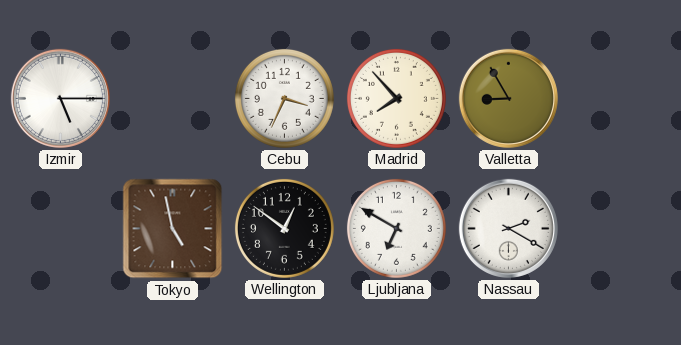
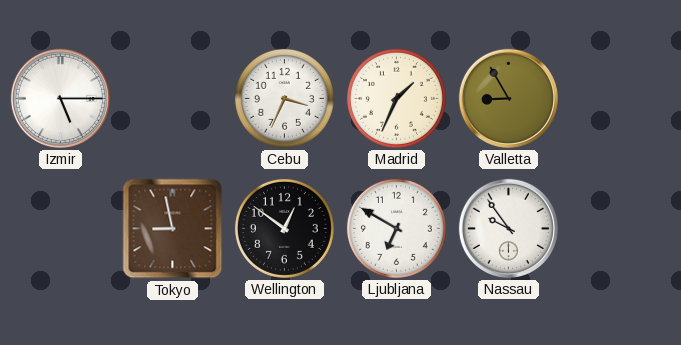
Madrid: 7:53 -> 1:34 (396, 98)
Tokyo: 4:58 -> 8:58 (173, 229)
Nassau: 2:20 -> 9:54 (508, 228)
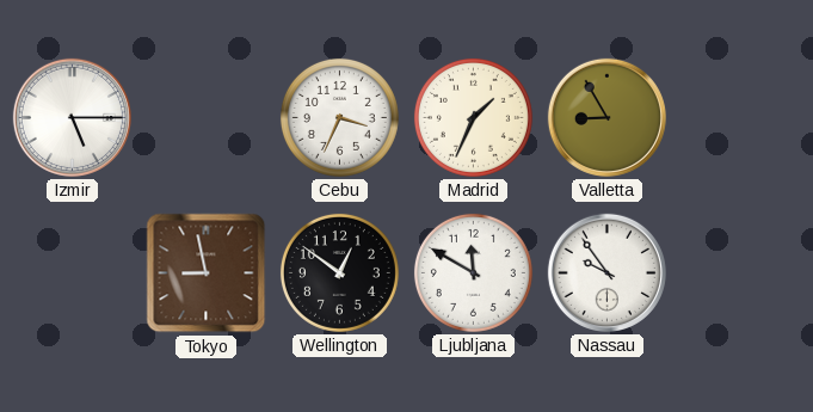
Ljubljana: 6:50 -> 11:50 (473, 272)
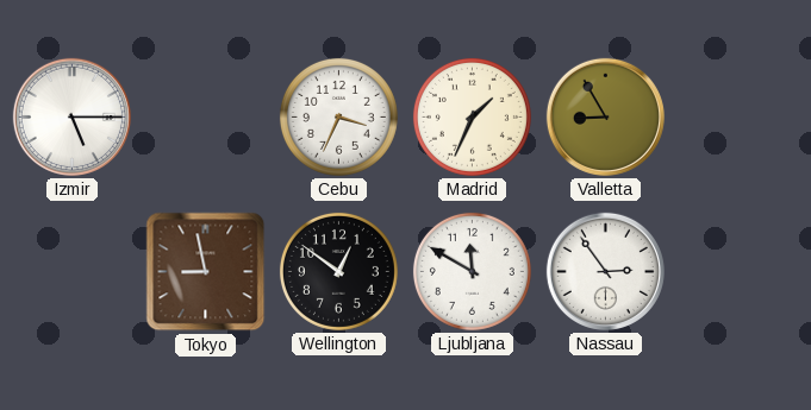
Nassau: 9:54 -> 2:54 (605, 271)
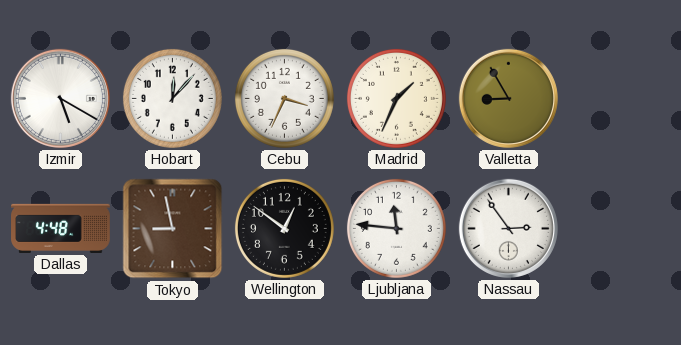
Izmir: 5:15 -> 5:20 (60, 98)
Hobart: none -> 12:07 (172, 98)
Dallas: none -> 4:48 (61, 228)
Ljubljana: 11:50 -> 11:46 (396, 228)
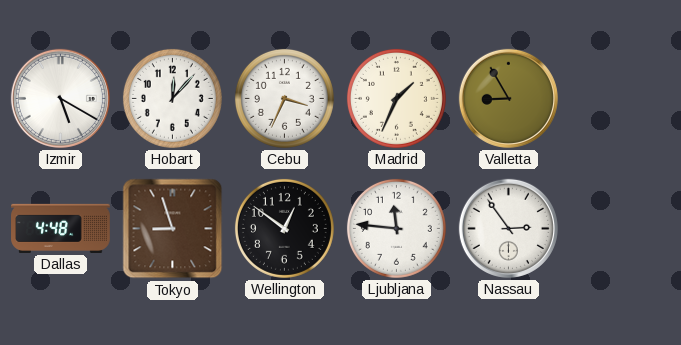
Tokyo: 8:58 -> 8:57 (173, 229)
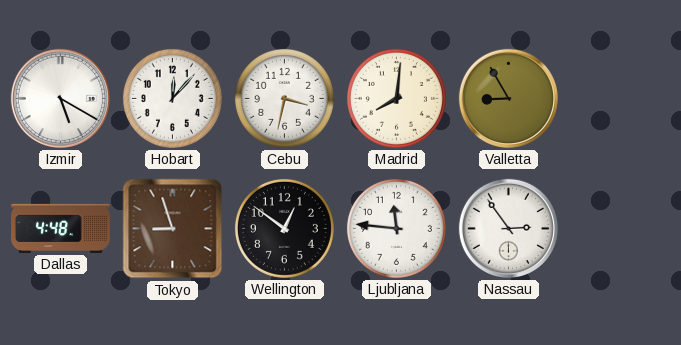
Cebu: 3:34 -> 3:32 (284, 98)
Madrid: 1:34 -> 8:01 (396, 98)
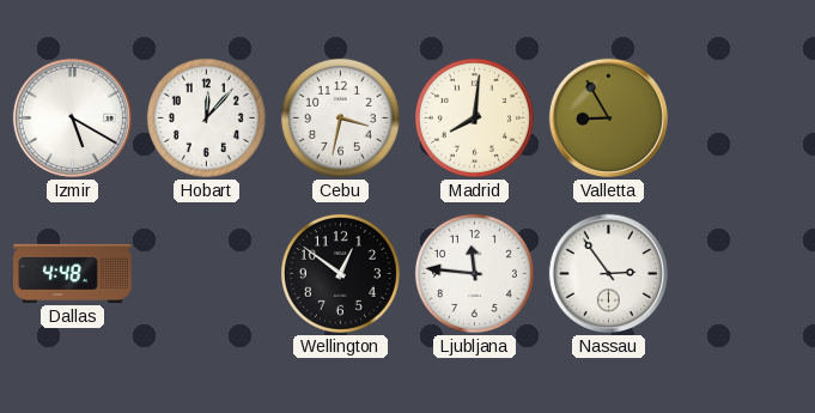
Tokyo: 8:57 -> none (173, 229)
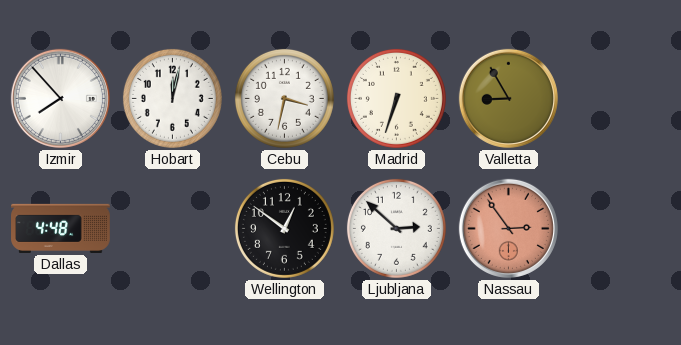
Izmir: 5:20 -> 7:53 (60, 98)
Hobart: 12:07 -> 12:02 (172, 98)
Madrid: 8:01 -> 6:33 (396, 98)
Ljubljana: 11:46 -> 2:52 (396, 228)
Nassau dial: white -> salmon (508, 228)
